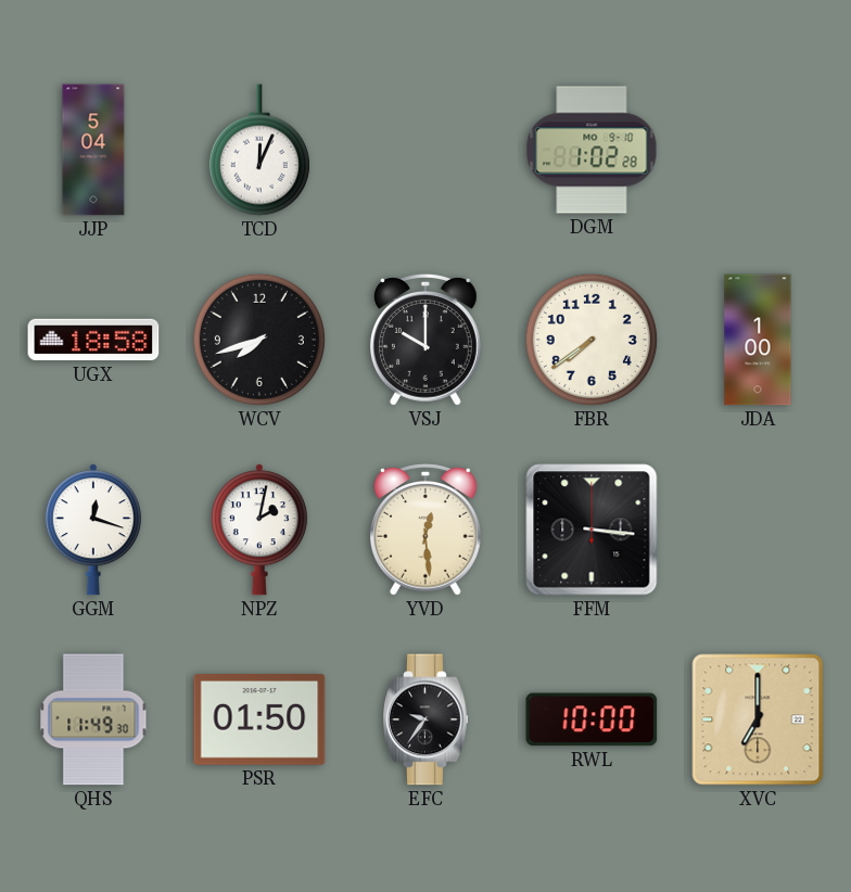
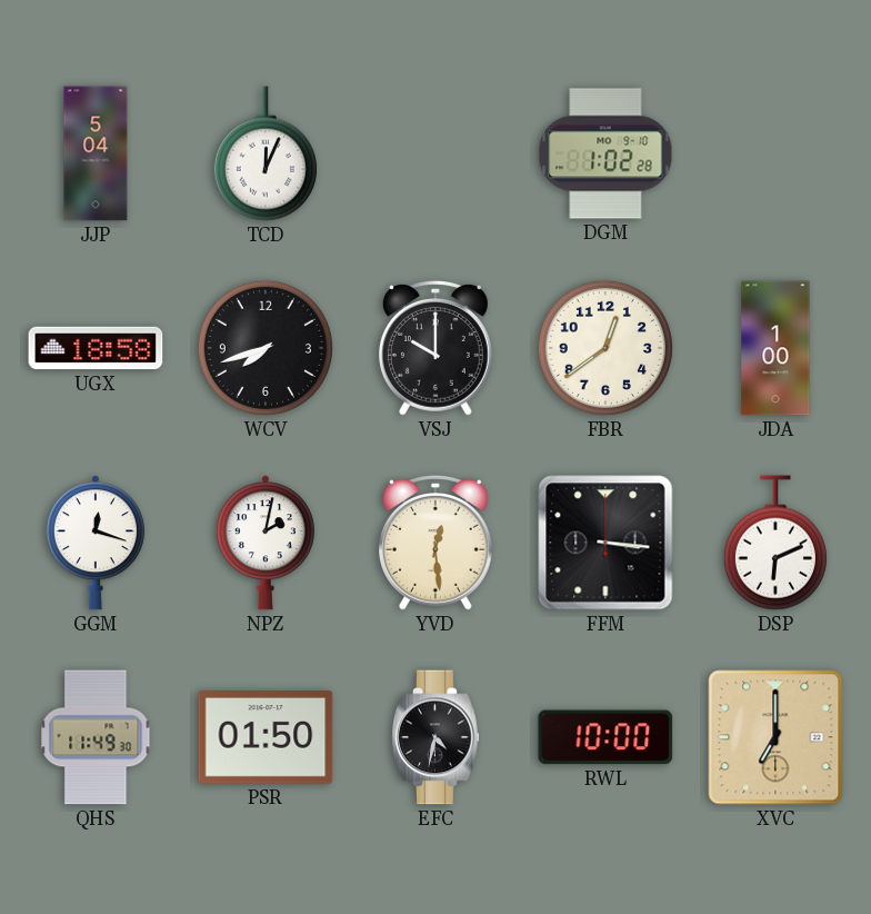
FBR: 7:39 -> 12:39 (605, 348)
DSP: none -> 6:11 (775, 543)
EFC: 9:36 -> 4:32 (436, 737)
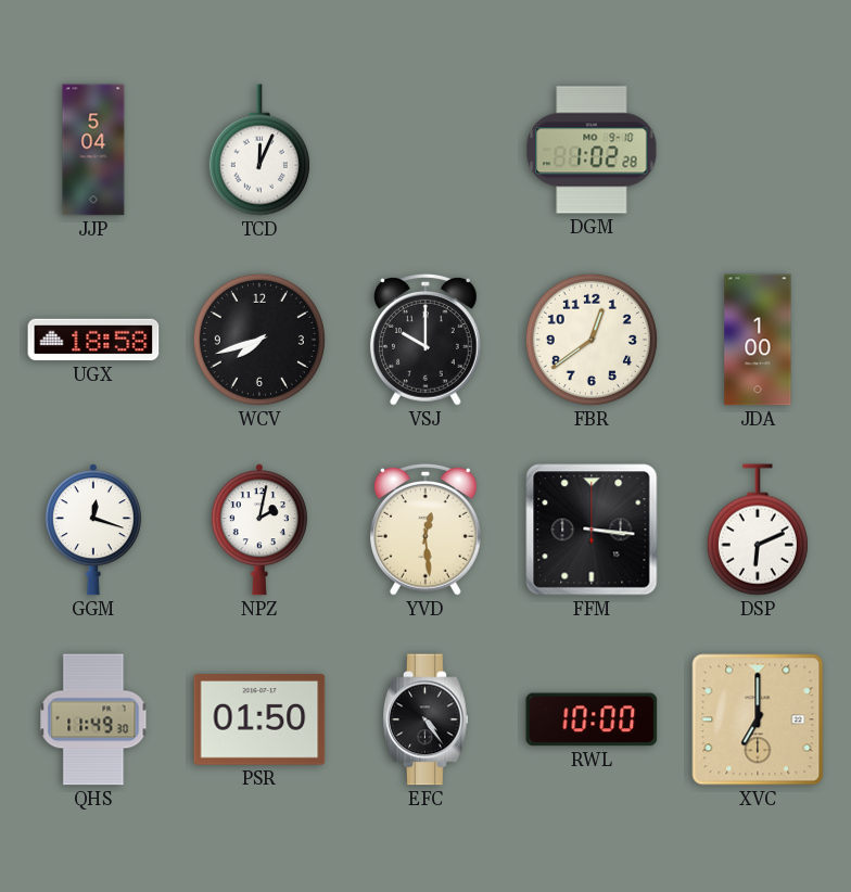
EFC: 4:32 -> 4:24 (426, 719)
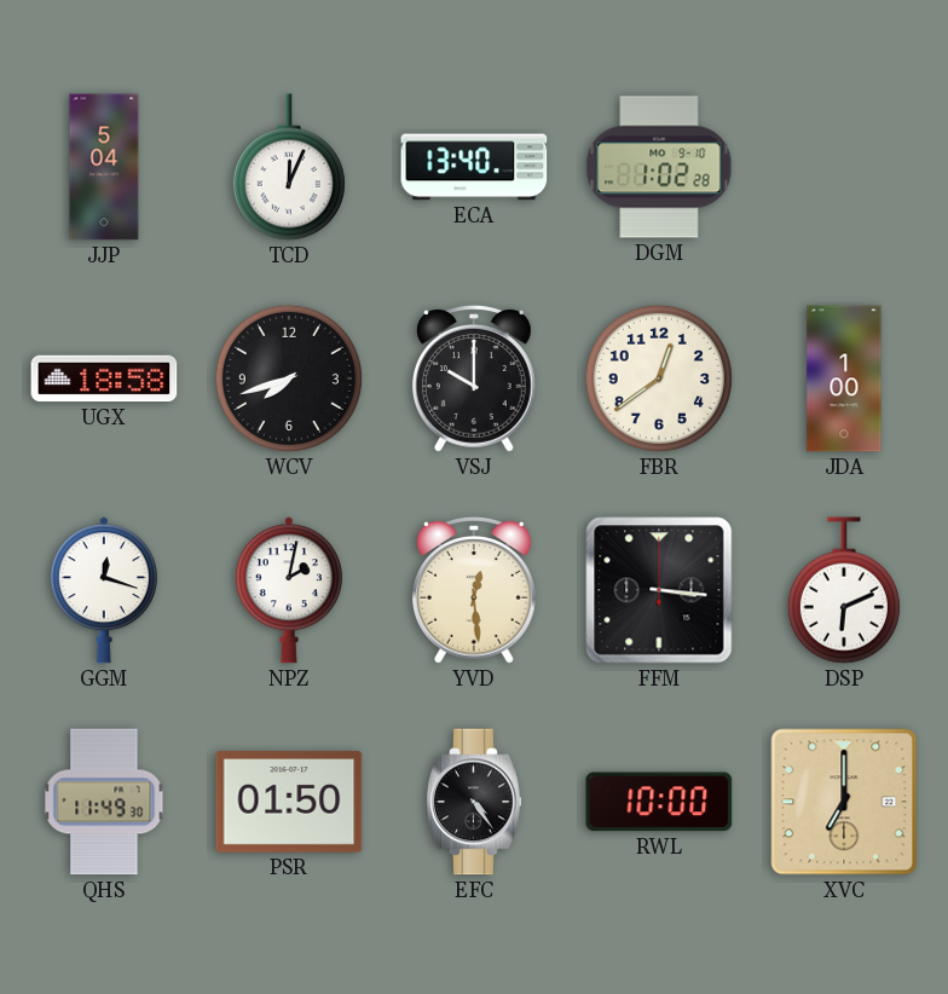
ECA: none -> 13:40 (474, 167)
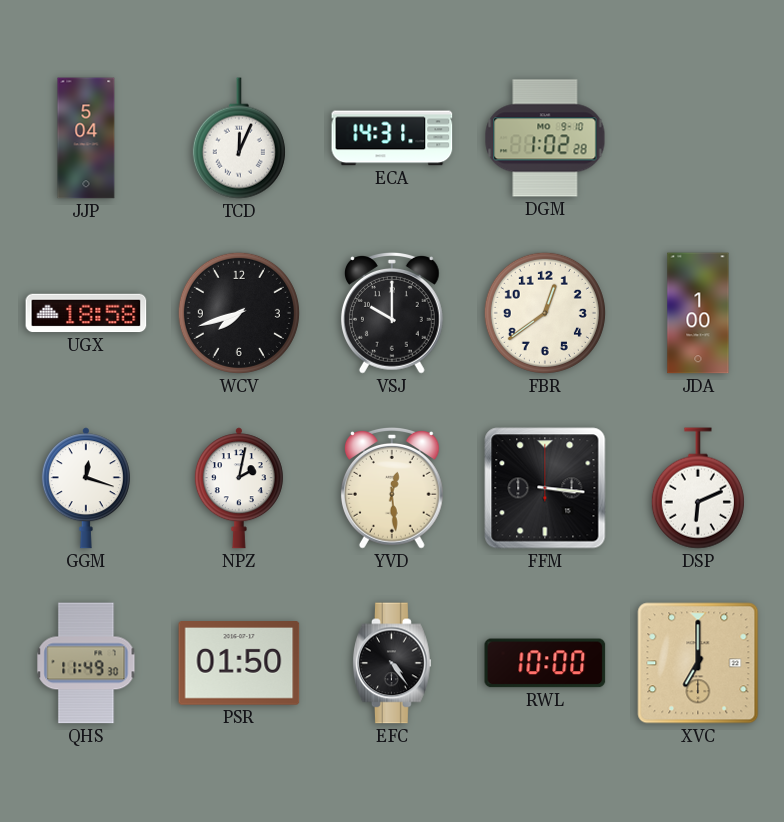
ECA: 13:40 -> 14:31 (392, 138)
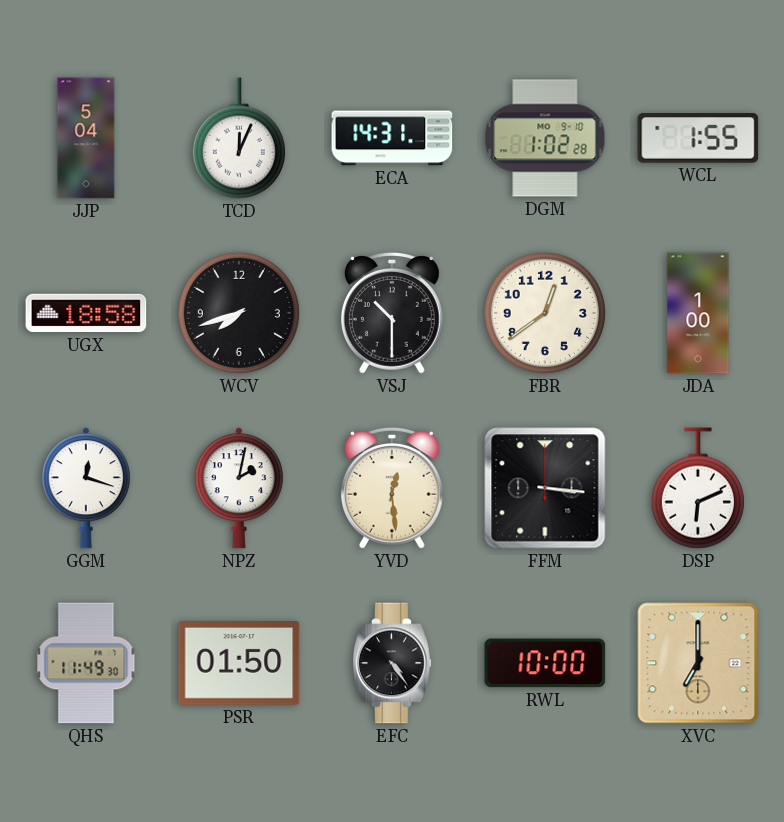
WCL: none -> 1:55 (698, 138)
VSJ: 10:00 -> 10:30 (392, 314)
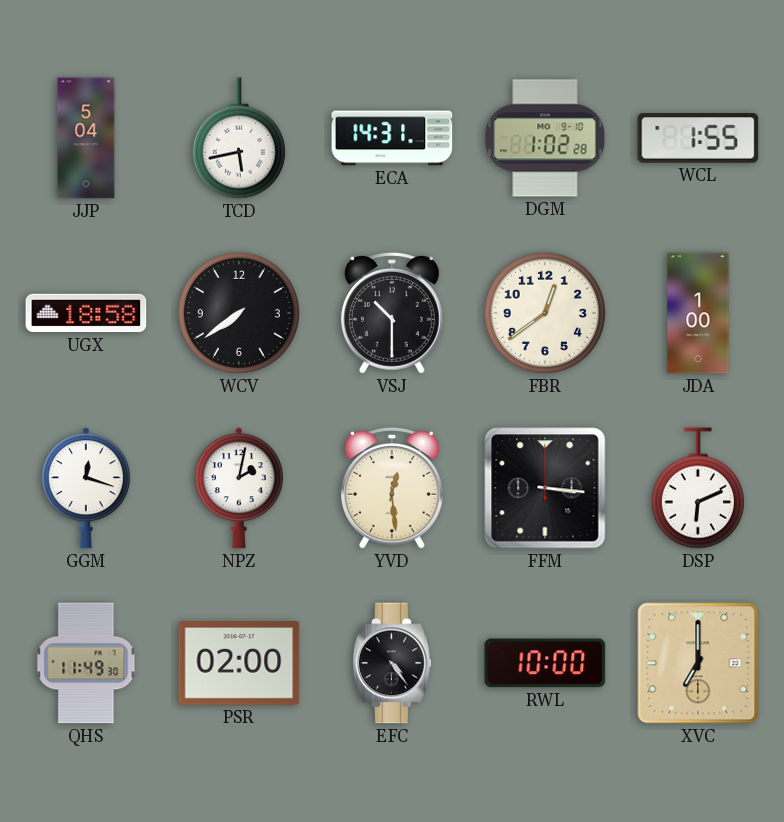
TCD: 12:04 -> 5:43 (239, 138)
WCV: 7:42 -> 7:39 (239, 313)
PSR: 01:50 -> 02:00 (239, 664)
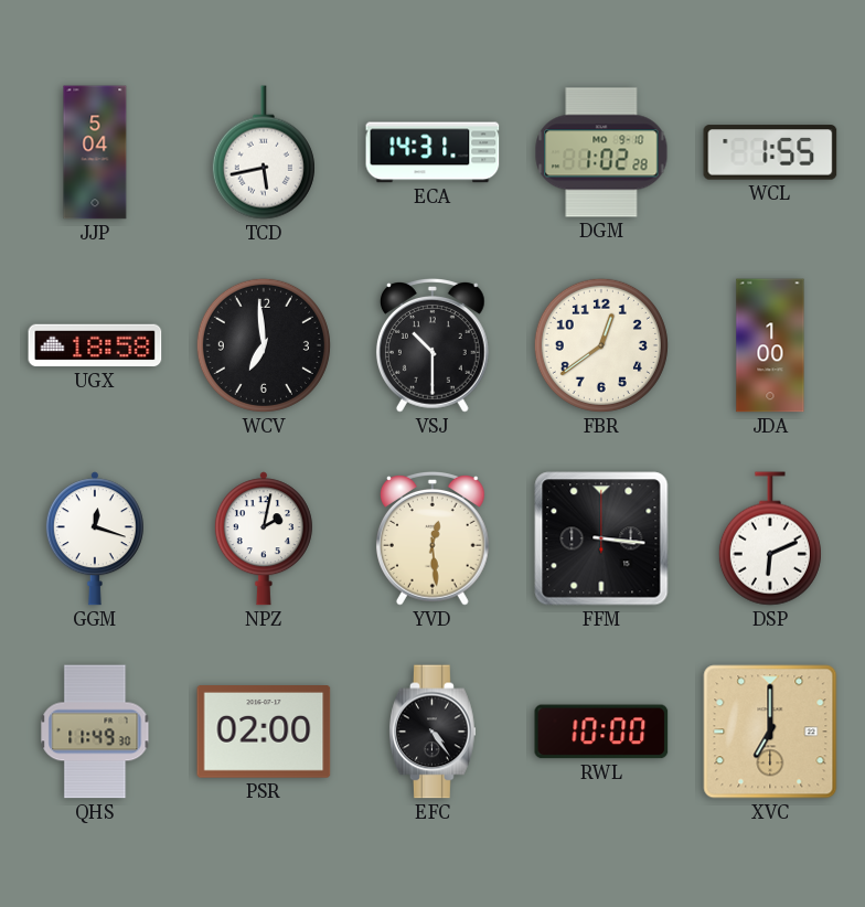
WCV: 7:39 -> 6:59 (264, 345)
